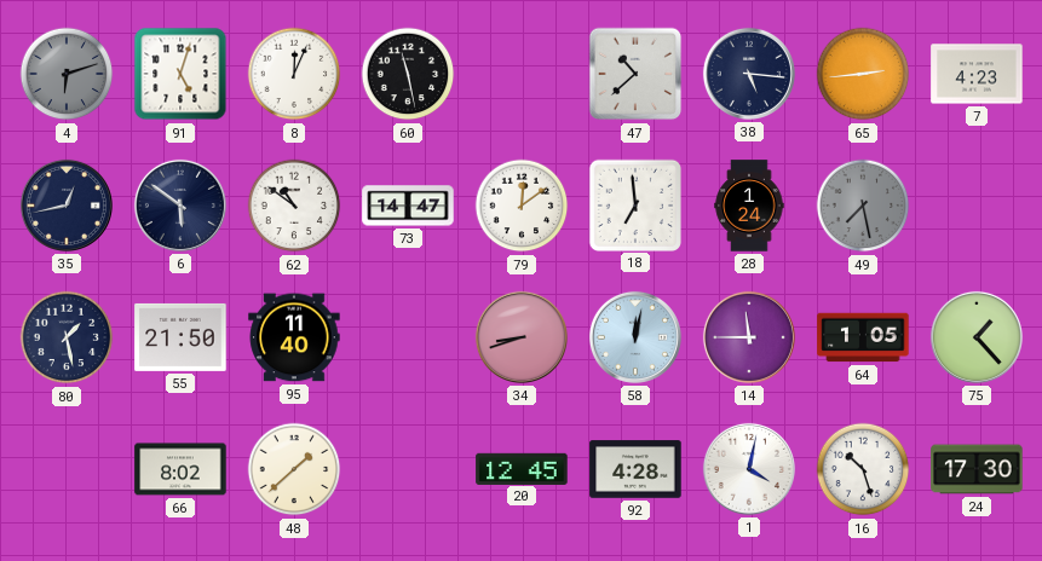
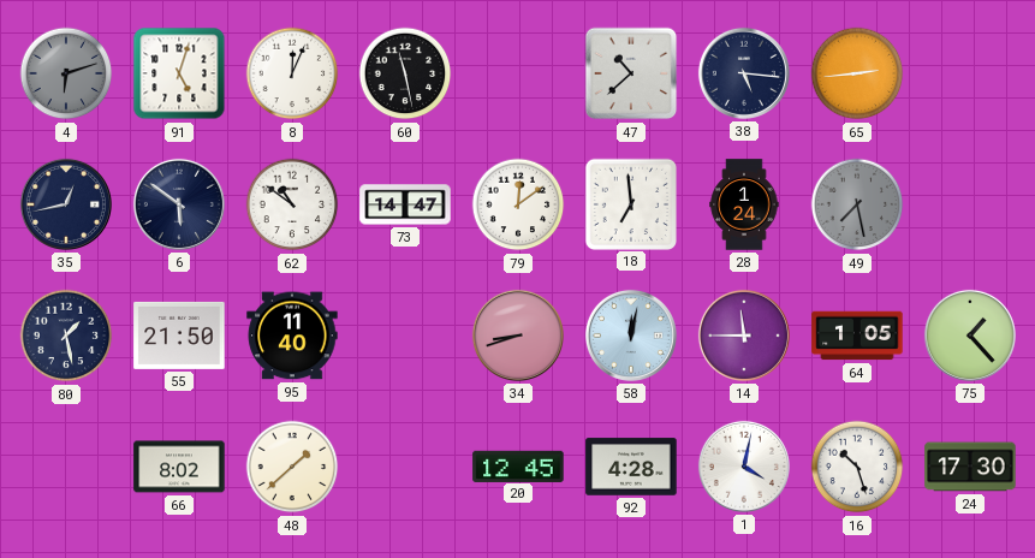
7: 4:23 -> none (977, 74)
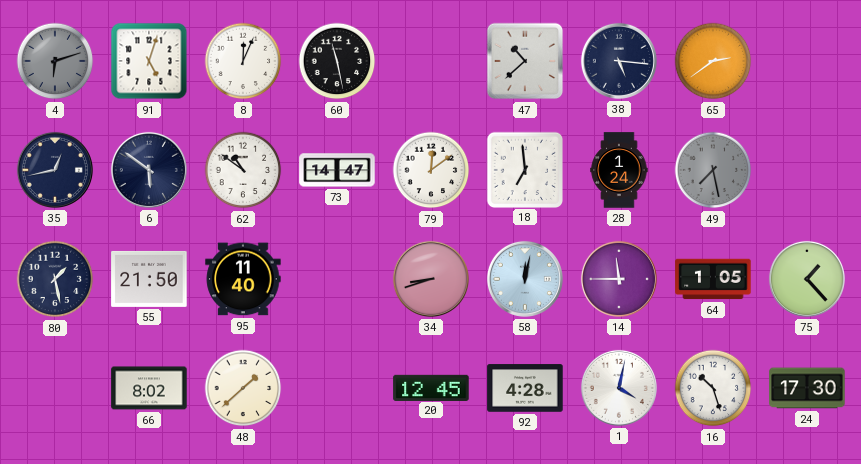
65: 2:44 -> 2:39 (713, 61)
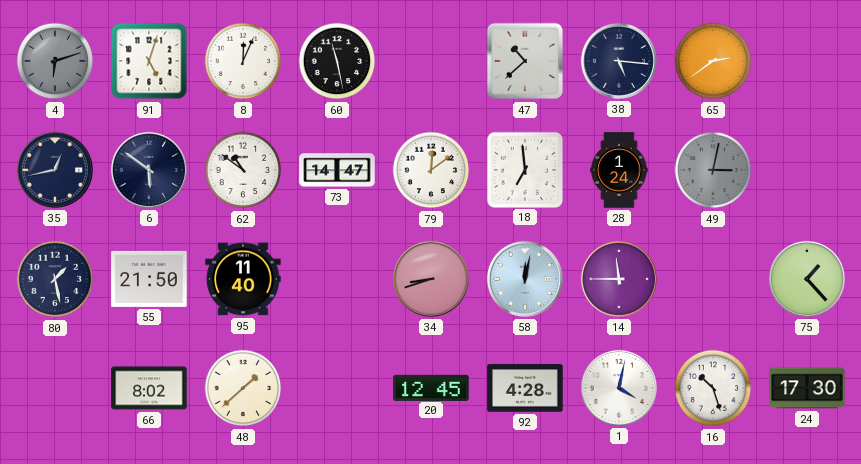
49: 7:28 -> 3:02 (713, 170)
64: 1:05 -> none (713, 279)
